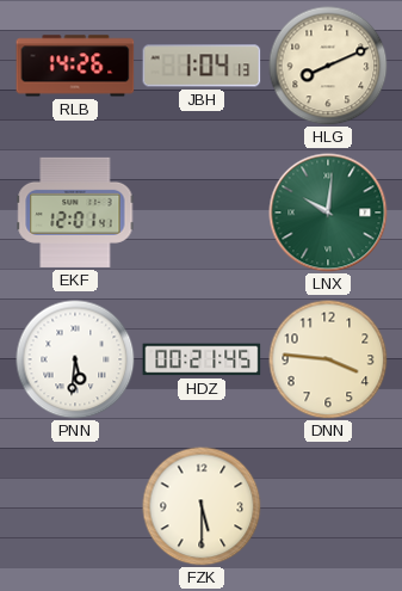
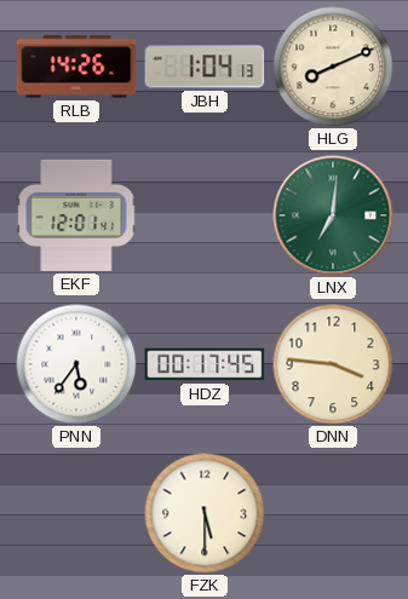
LNX: 10:01 -> 7:01 (333, 215)
PNN: 5:31 -> 5:36 (76, 364)
HDZ: 00:21 -> 00:17 (205, 364)
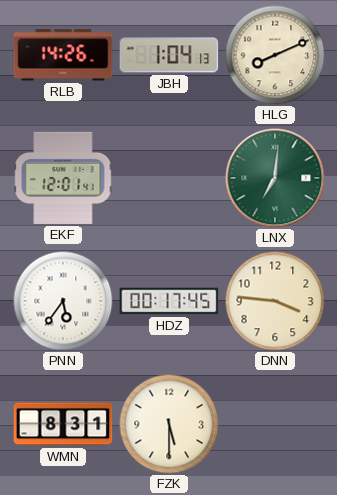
WMN: none -> 8:31 (63, 424)
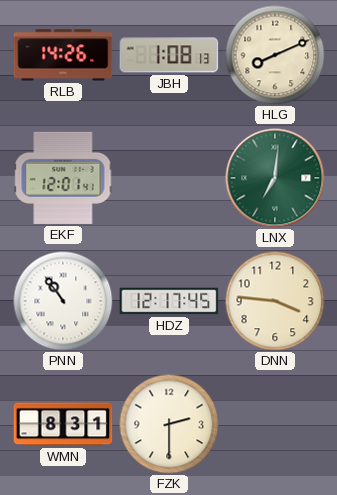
JBH: 1:04 -> 1:08 (169, 55)
PNN: 5:36 -> 10:54 (63, 301)
HDZ: 00:17 -> 12:17 (169, 301)
FZK: 5:30 -> 2:30 (169, 424)
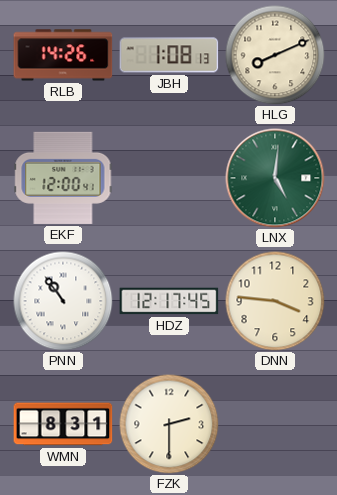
EKF: 12:01 -> 12:00 (63, 178)
LNX: 7:01 -> 5:01 (275, 178)
